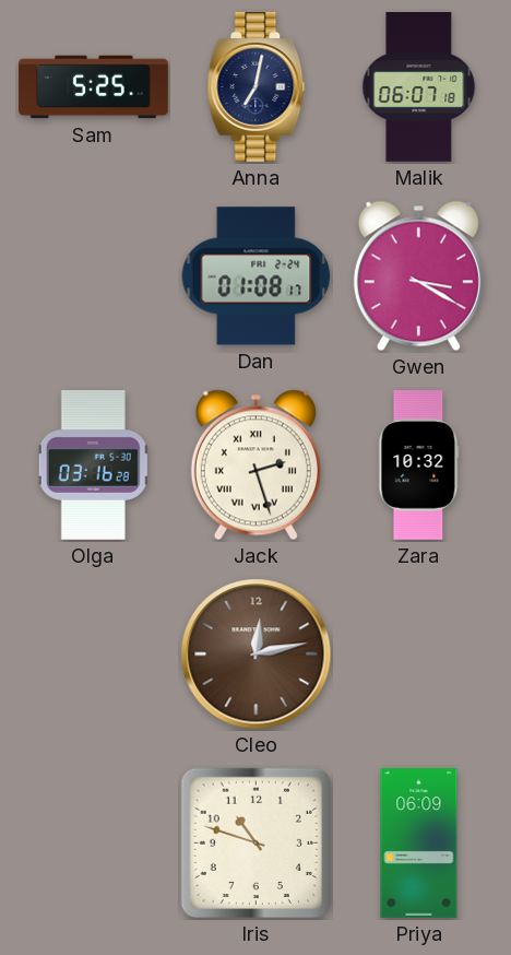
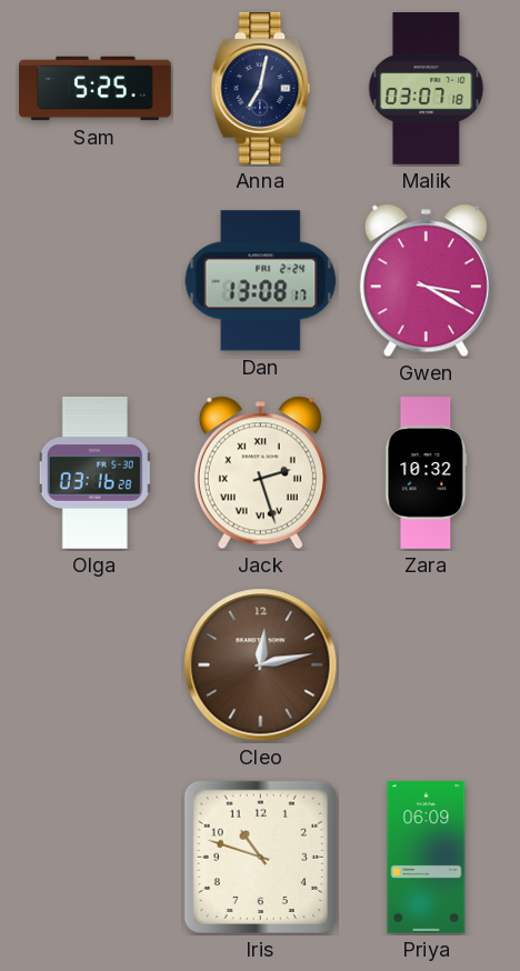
Malik: 06:07 -> 03:07 (427, 89)
Dan: 01:08 -> 13:08 (261, 281)
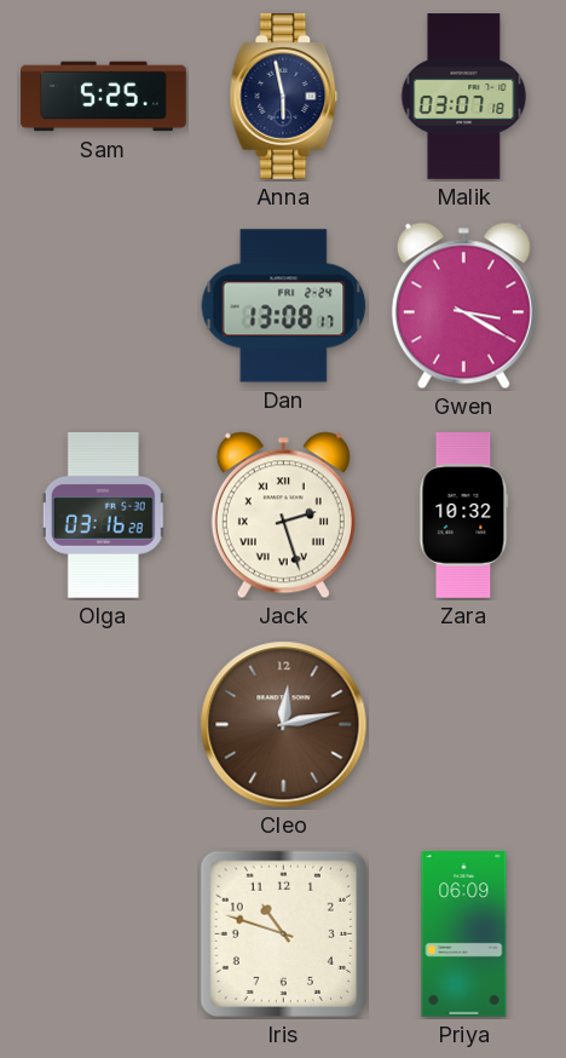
Anna: 7:02 -> 5:58 (284, 97)
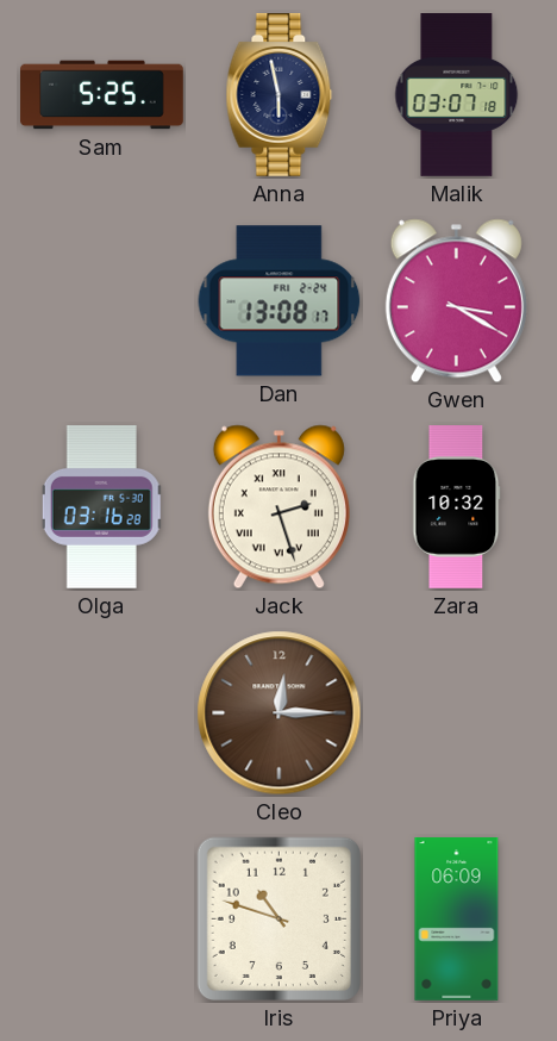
Cleo: 12:13 -> 12:15 (280, 713)
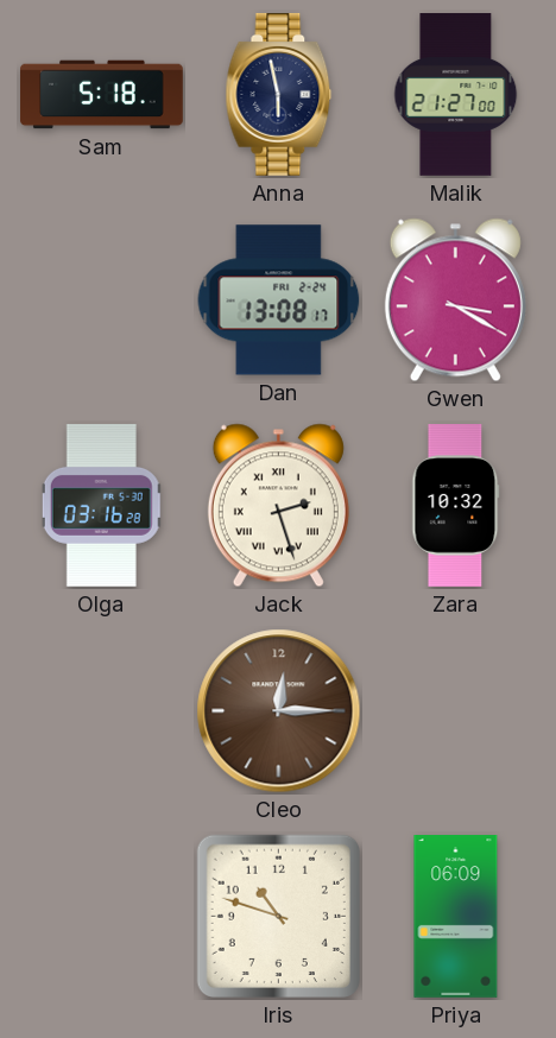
Sam: 5:25 -> 5:18 (102, 95)
Malik: 03:07 -> 21:27 (456, 95)
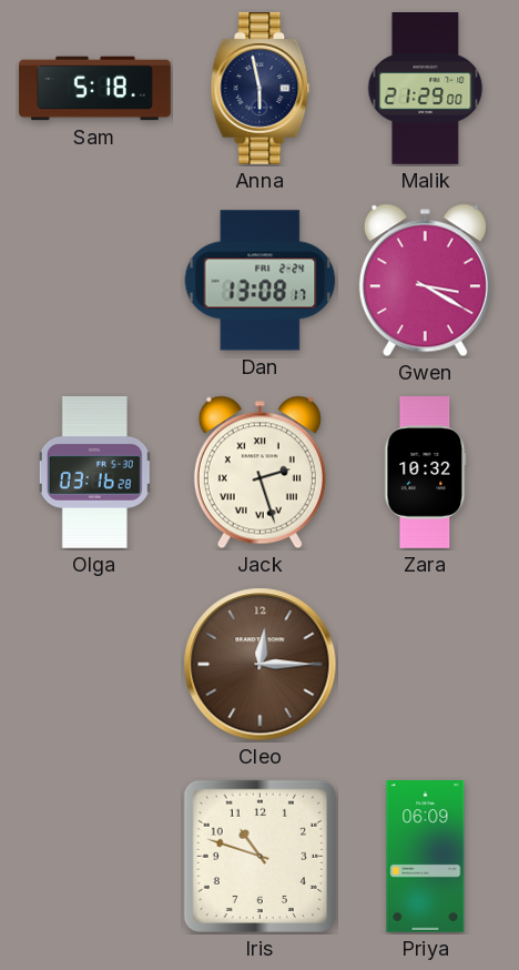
Malik: 21:27 -> 21:29 (426, 89)
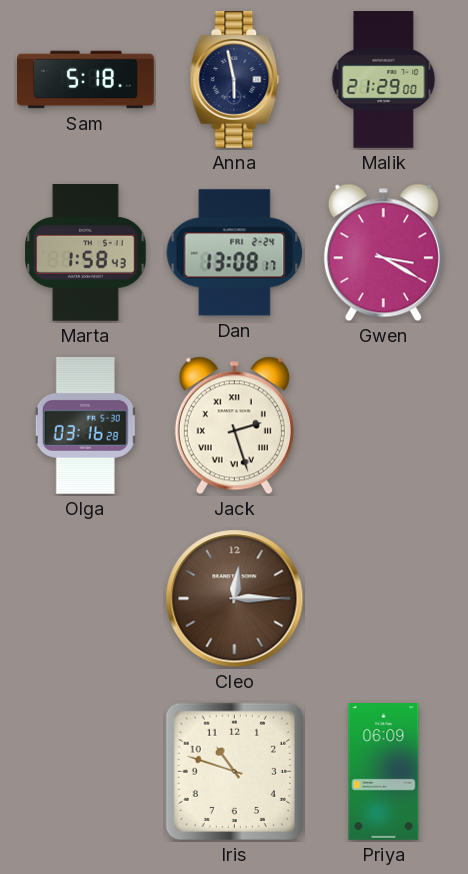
Marta: none -> 1:58 (86, 253)
Zara: 10:32 -> none (426, 473)
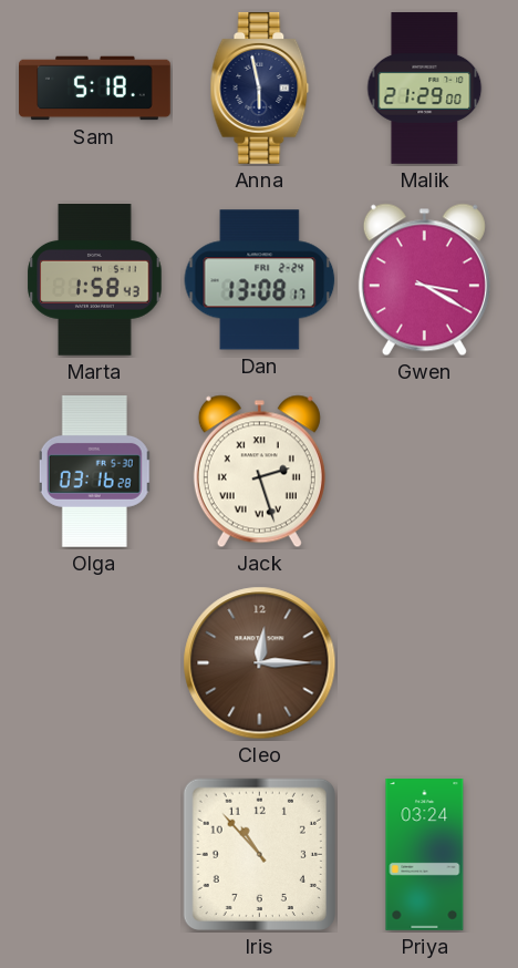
Iris: 10:48 -> 10:53 (259, 854)
Priya: 06:09 -> 03:24 (425, 855)
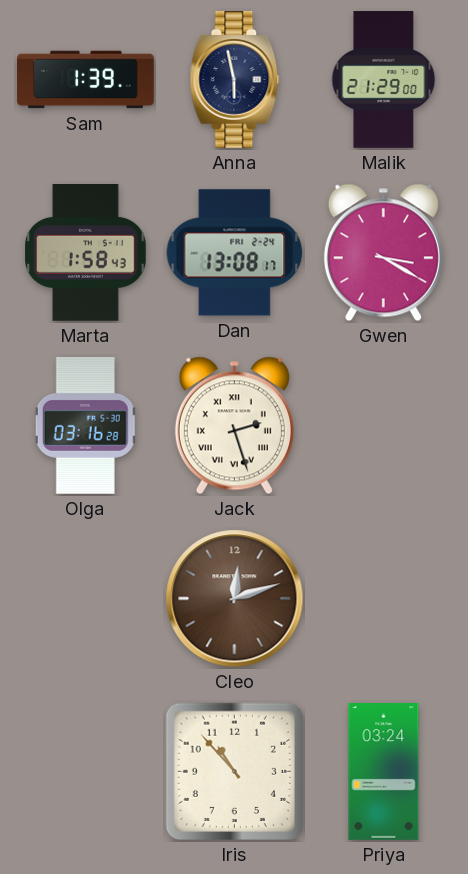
Sam: 5:18 -> 1:39 (86, 80)
Cleo: 12:15 -> 12:12 (235, 599)
